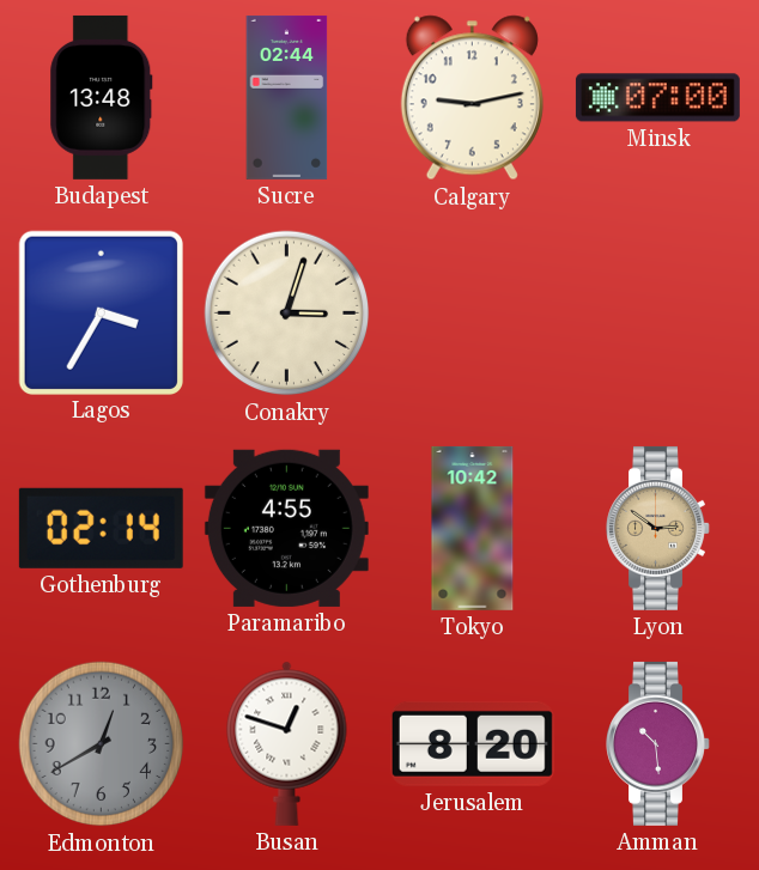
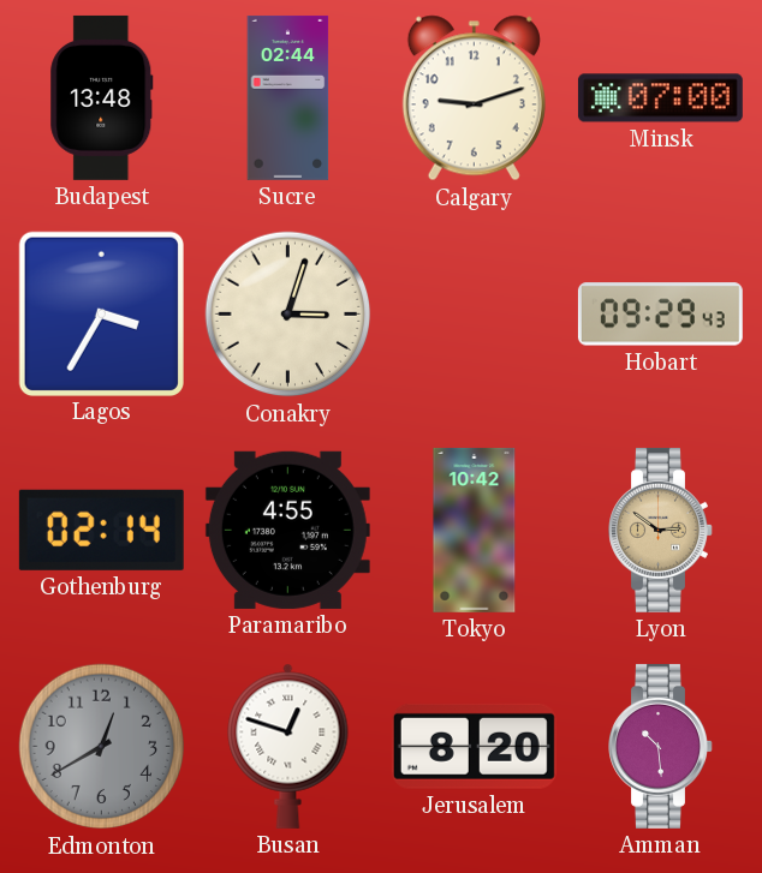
Calgary: 9:13 -> 9:12 (474, 98)
Hobart: none -> 09:29 (660, 315)
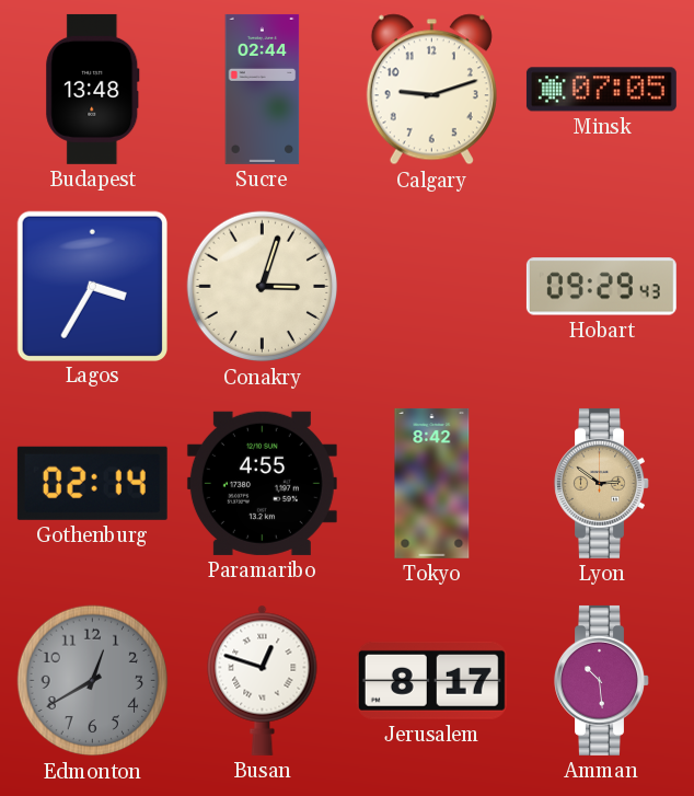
Minsk: 07:00 -> 07:05 (601, 90)
Tokyo: 10:42 -> 8:42 (432, 483)
Jerusalem: 8:20 -> 8:17 (431, 680)
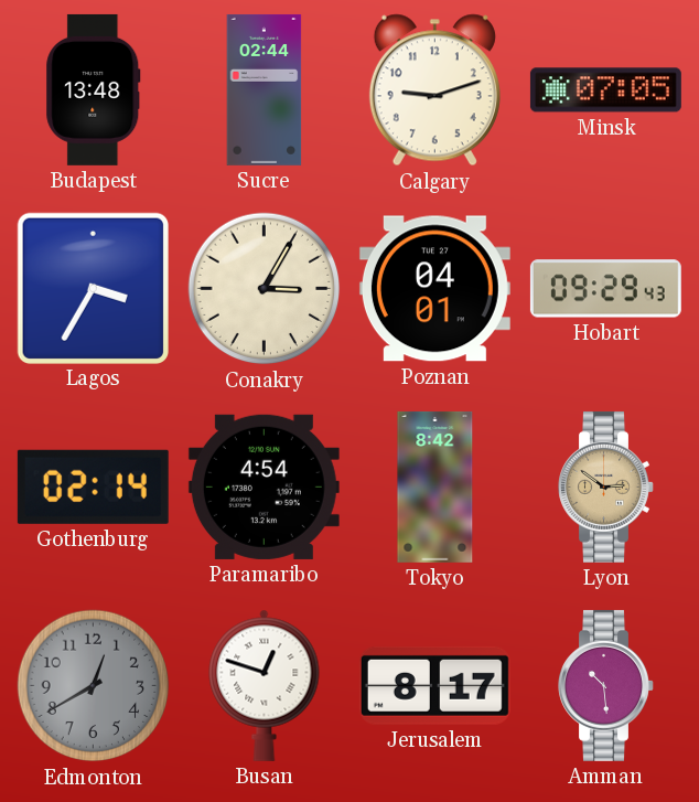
Conakry: 3:03 -> 3:05 (265, 289)
Poznan: none -> 04:01 (434, 289)
Paramaribo: 4:55 -> 4:54 (264, 486)
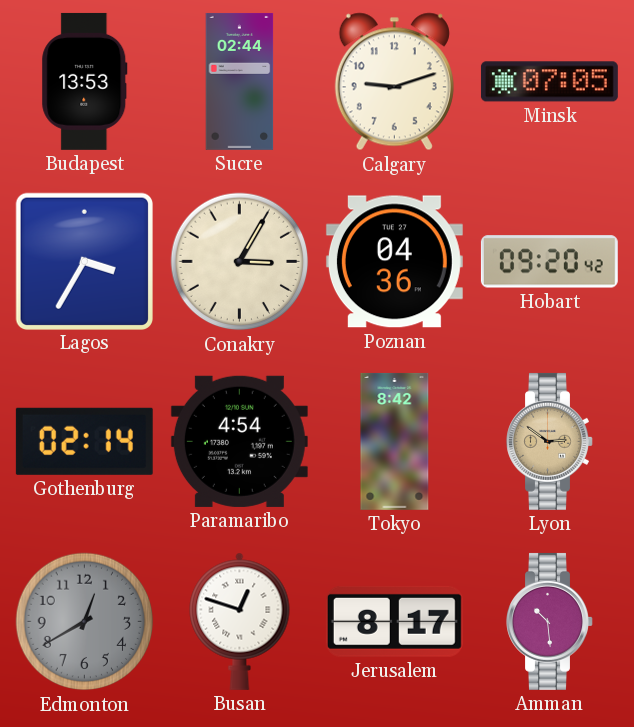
Budapest: 13:48 -> 13:53 (85, 81)
Poznan: 04:01 -> 04:36 (394, 262)
Hobart: 09:29 -> 09:20 (549, 262)
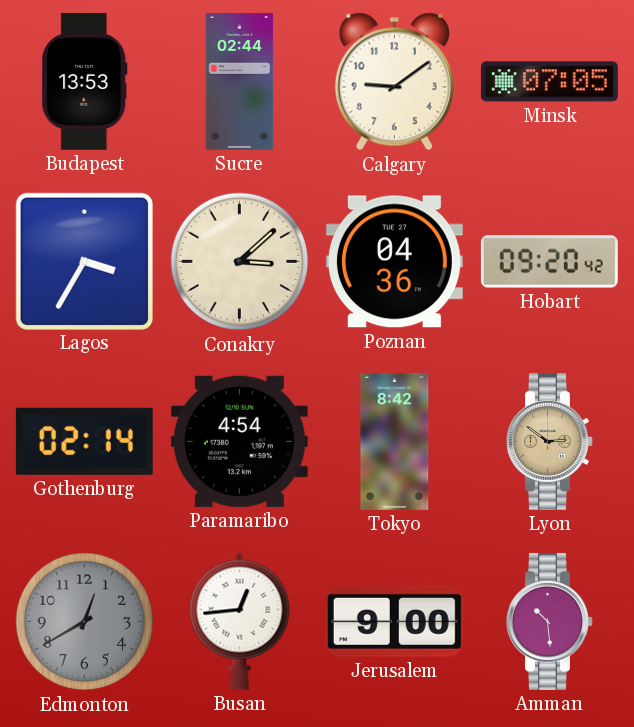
Calgary: 9:12 -> 9:09 (394, 82)
Conakry: 3:05 -> 3:08 (240, 262)
Busan: 12:48 -> 12:44 (240, 621)
Jerusalem: 8:17 -> 9:00 (394, 621)
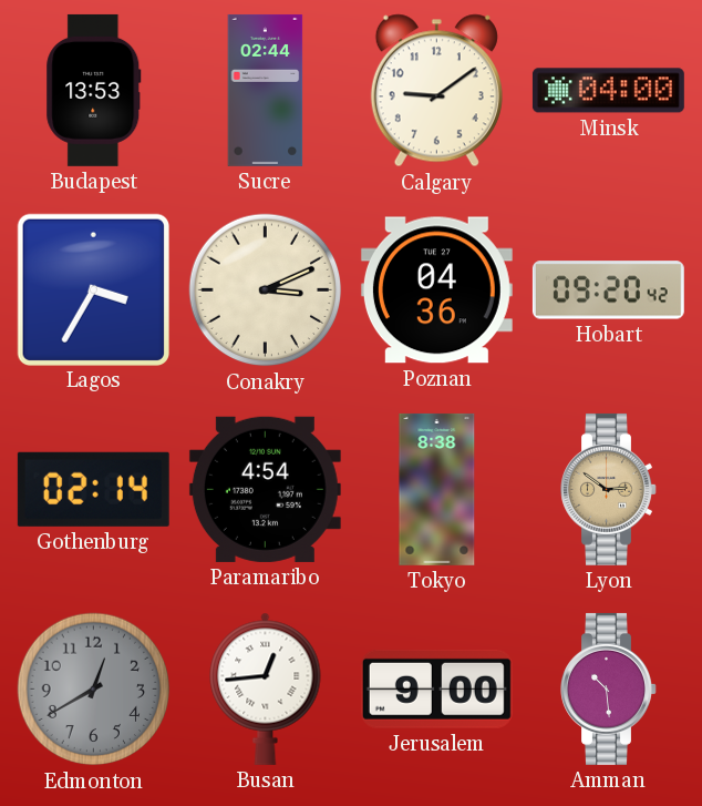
Minsk: 07:05 -> 04:00 (608, 91)
Conakry: 3:08 -> 3:11 (266, 290)
Tokyo: 8:42 -> 8:38 (437, 489)
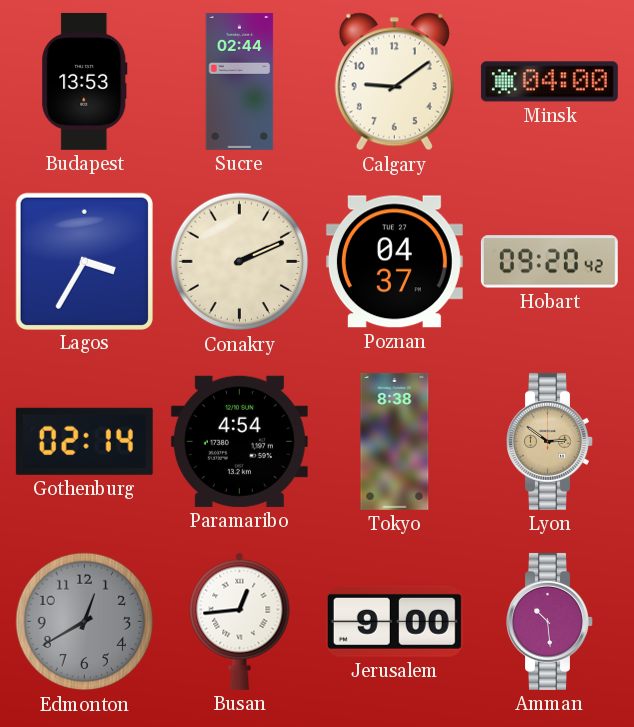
Conakry: 3:11 -> 2:11 (240, 262)
Poznan: 04:36 -> 04:37 (394, 262)
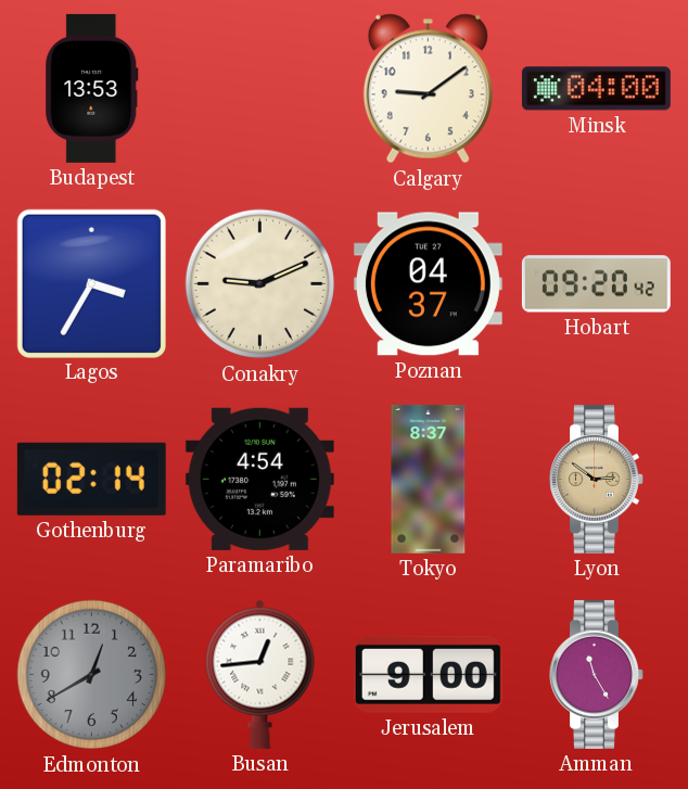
Sucre: 02:44 -> none (240, 81)
Conakry: 2:11 -> 9:11 (260, 284)
Tokyo: 8:38 -> 8:37 (429, 479)
Amman: 10:29 -> 11:25 (597, 674)
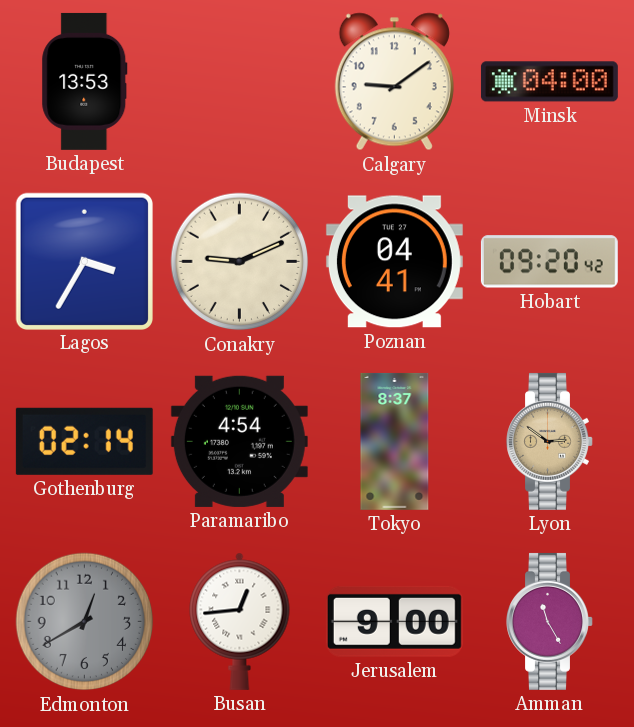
Poznan: 04:37 -> 04:41 (394, 262)
